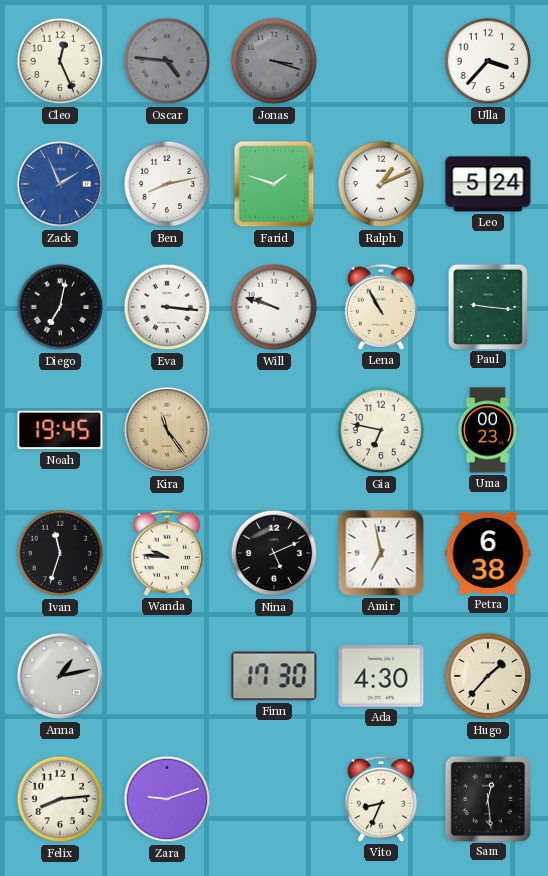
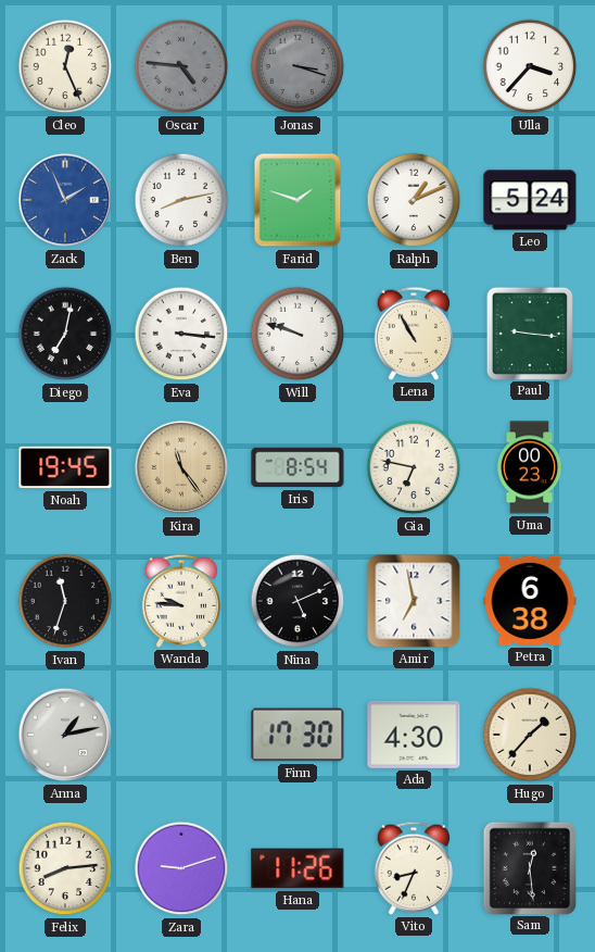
Iris: none -> 8:54 (297, 467)
Hana: none -> 11:26 (297, 868)
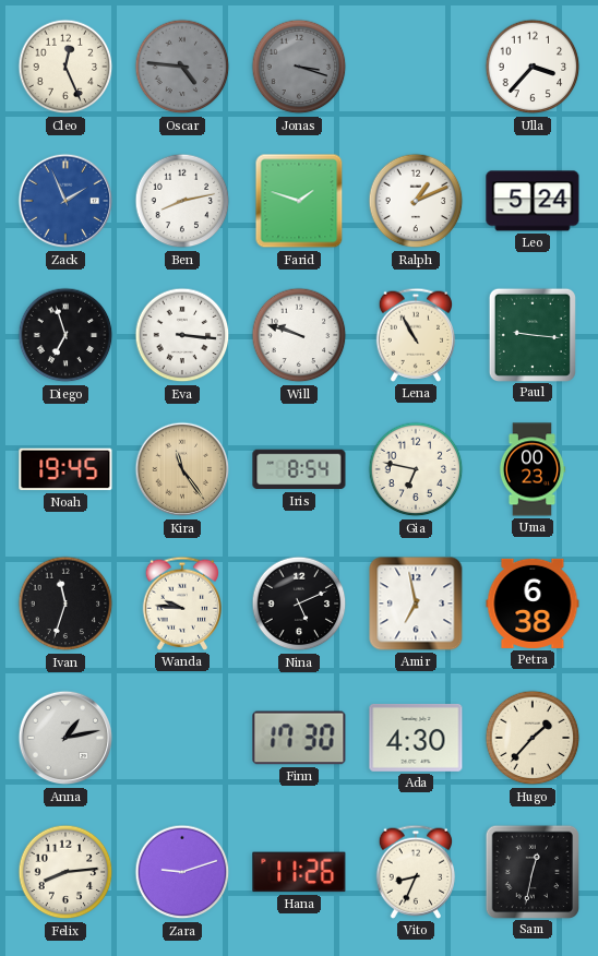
Diego: 7:02 -> 6:57 (65, 335)
Sam: 12:29 -> 12:32 (531, 871)
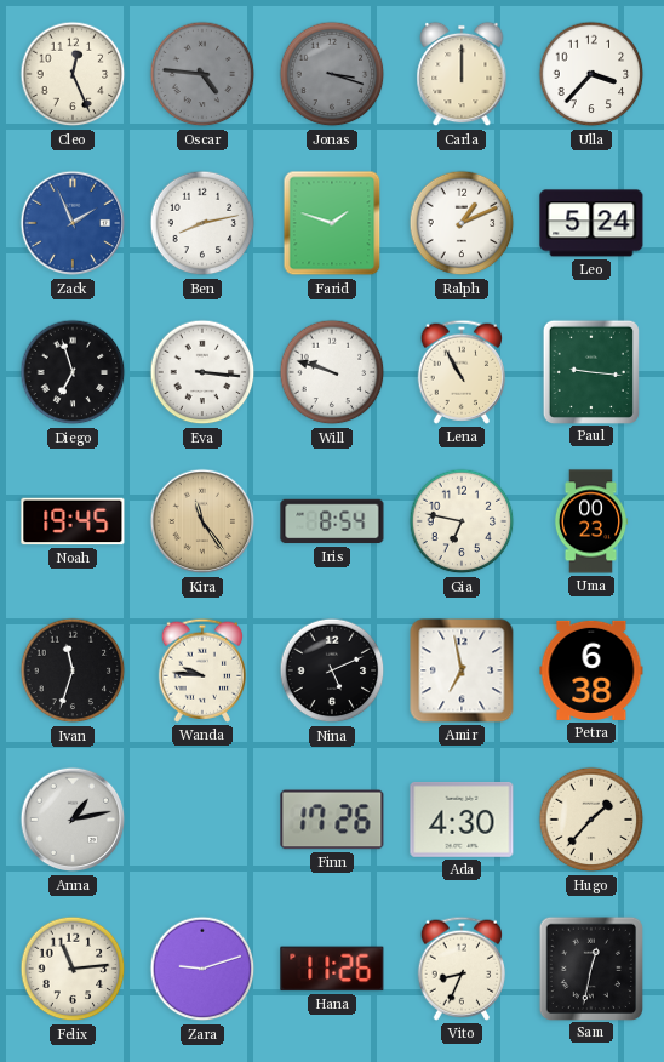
Carla: none -> 12:00 (462, 74)
Finn: 17:30 -> 17:26 (332, 820)
Felix: 8:14 -> 11:14 (73, 969)
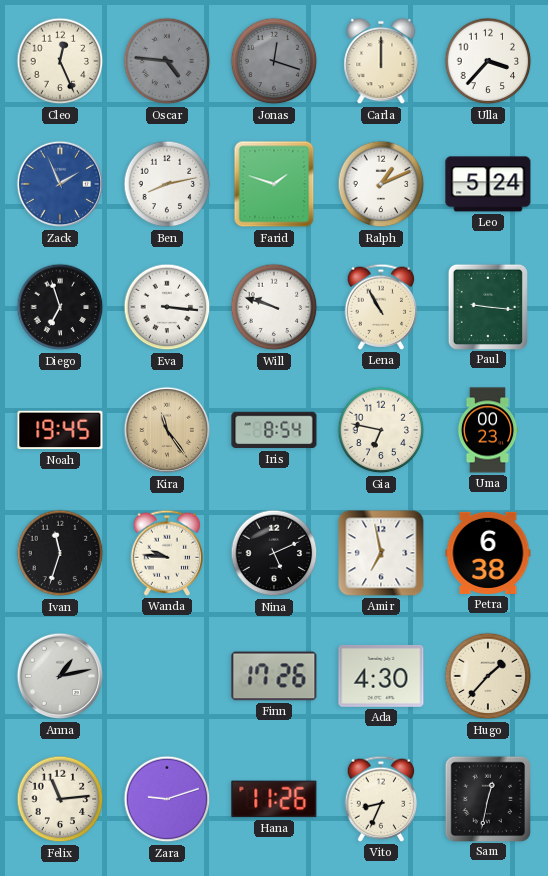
Jonas: 3:18 -> 12:18 (274, 61)
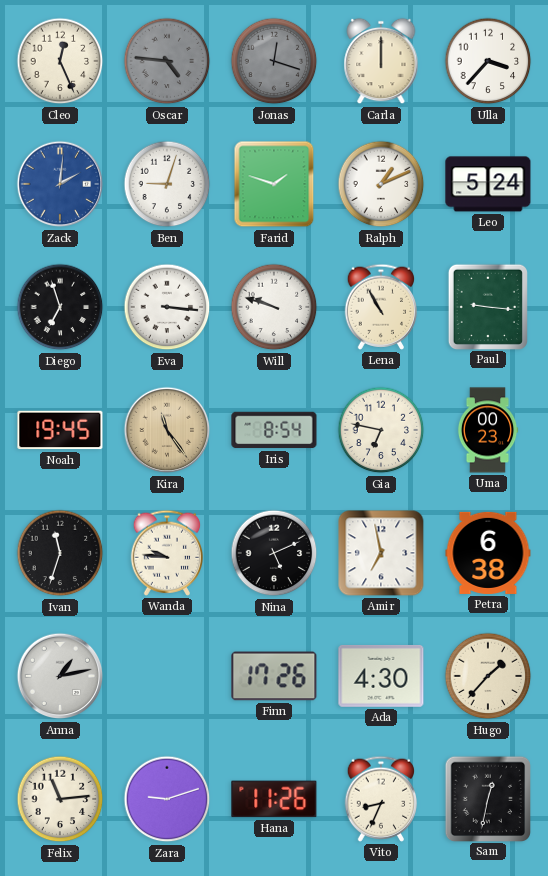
Zack: 1:56 -> 2:01 (60, 184)
Ben: 8:13 -> 9:03 (167, 184)
